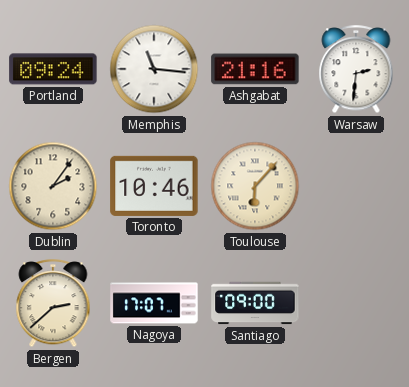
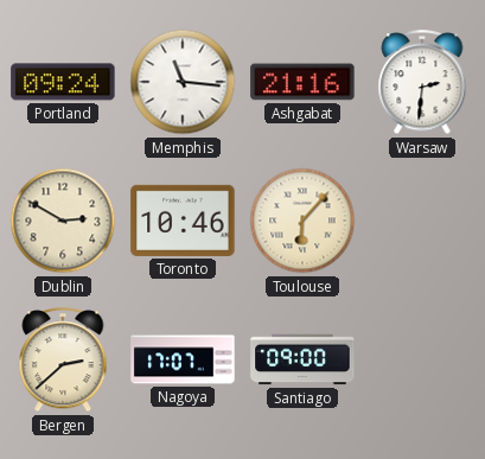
Dublin: 2:06 -> 2:50 (63, 221)
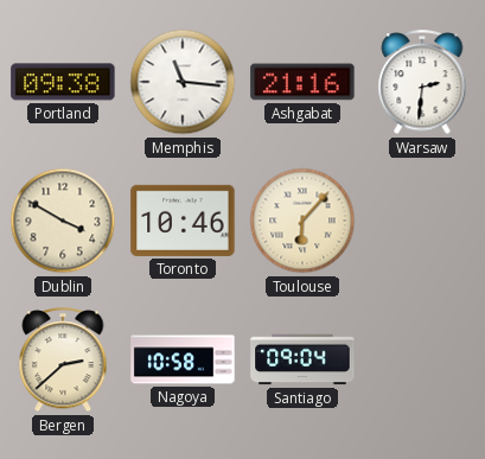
Portland: 09:24 -> 09:38 (63, 82)
Dublin: 2:50 -> 3:50 (63, 221)
Nagoya: 17:07 -> 10:58 (183, 359)
Santiago: 09:00 -> 09:04 (302, 359)
